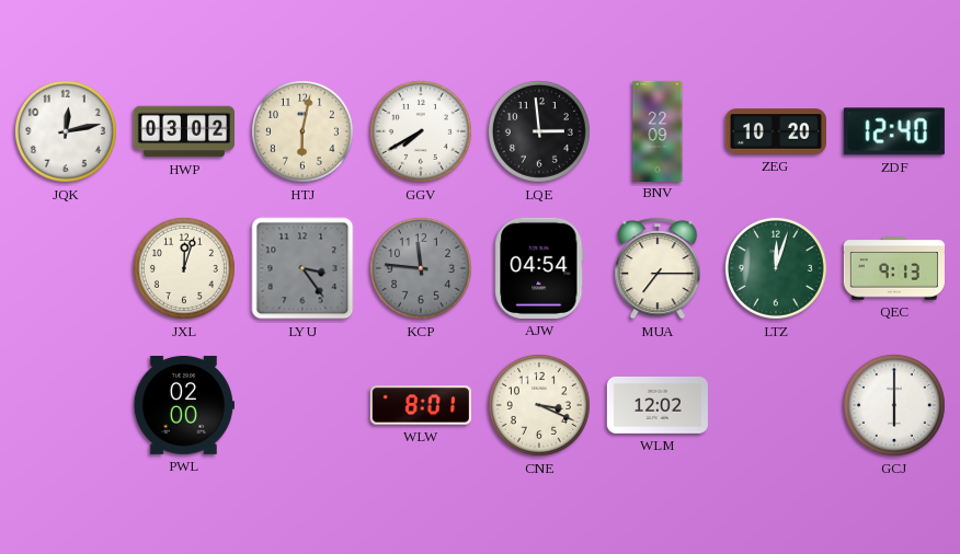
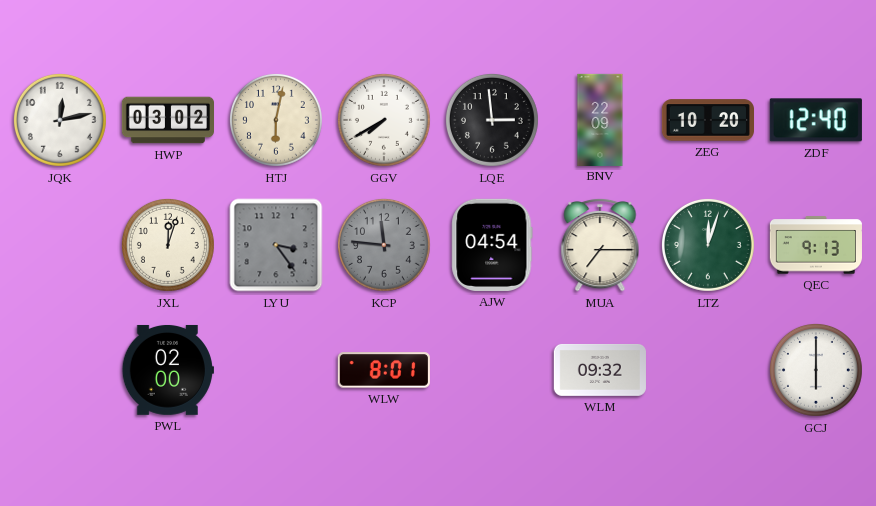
CNE: 3:19 -> none (539, 405)
WLM: 12:02 -> 09:32 (600, 370)
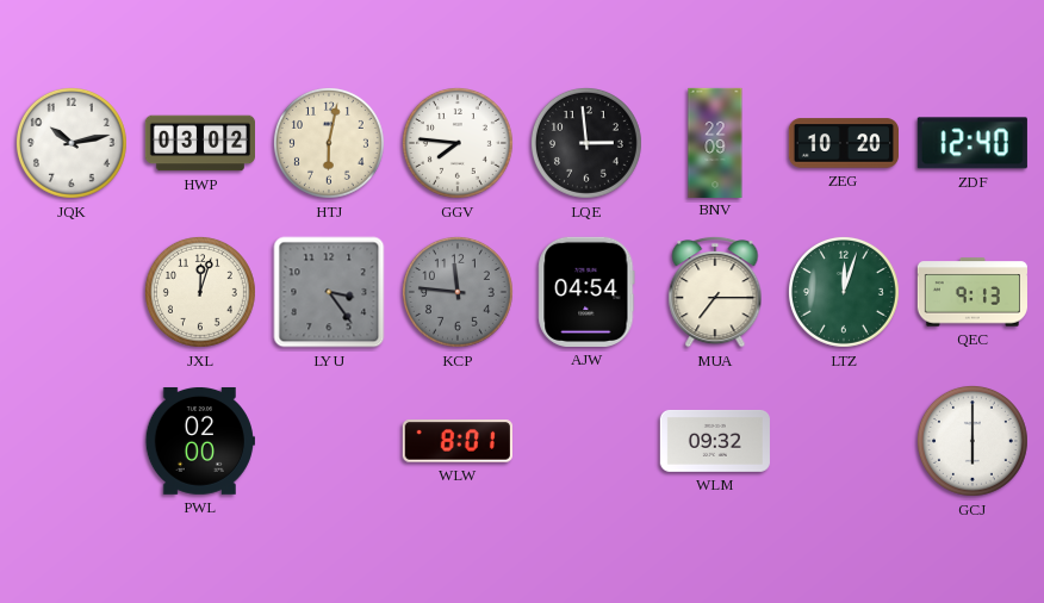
JQK: 12:13 -> 10:13 (72, 143)
GGV: 7:40 -> 7:46 (458, 143)
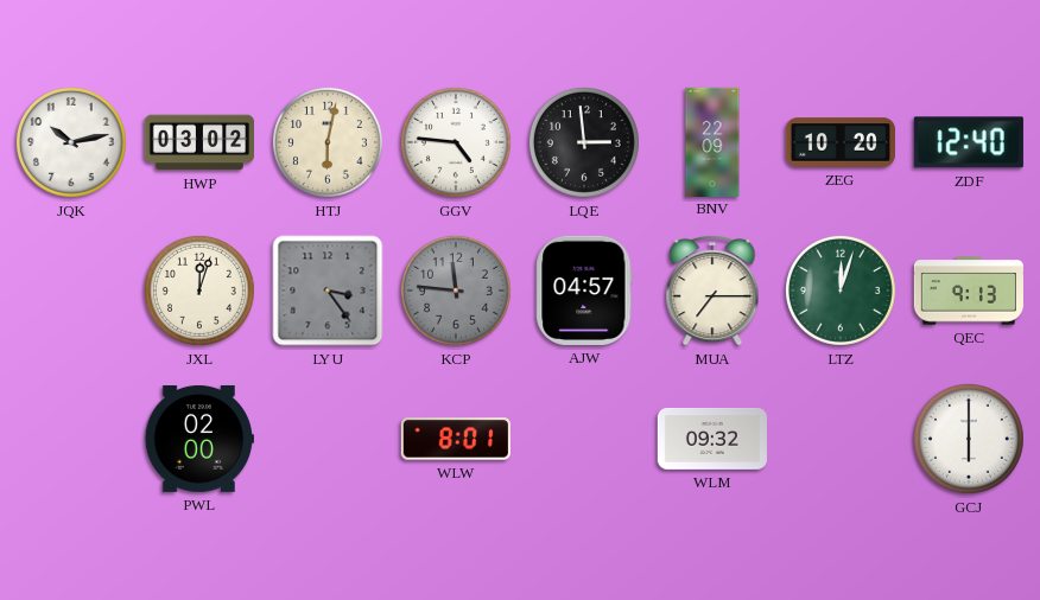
GGV: 7:46 -> 4:46 (456, 142)
AJW: 04:54 -> 04:57 (584, 291)
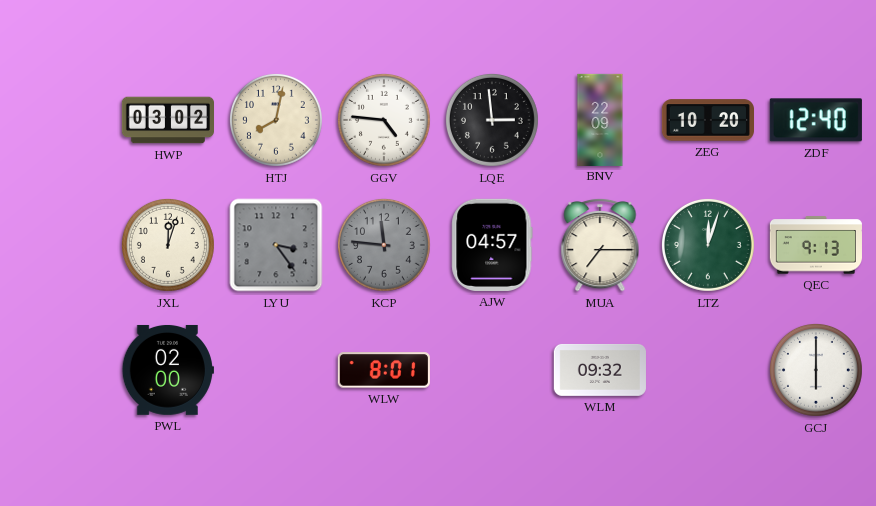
JQK: 10:13 -> none (71, 142)
HTJ: 6:02 -> 8:02 (276, 120)
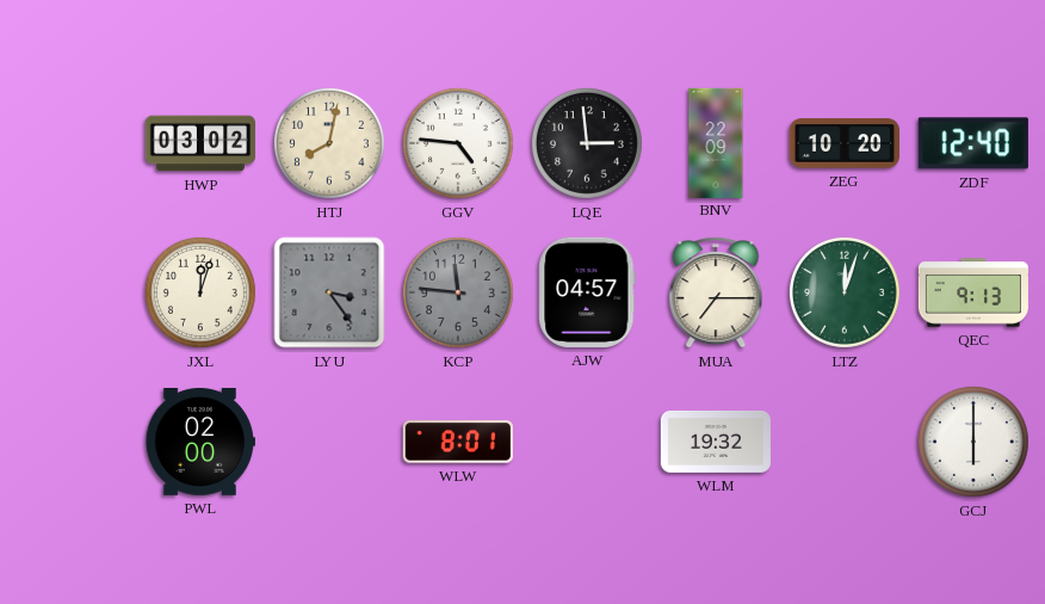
WLM: 09:32 -> 19:32 (716, 442)
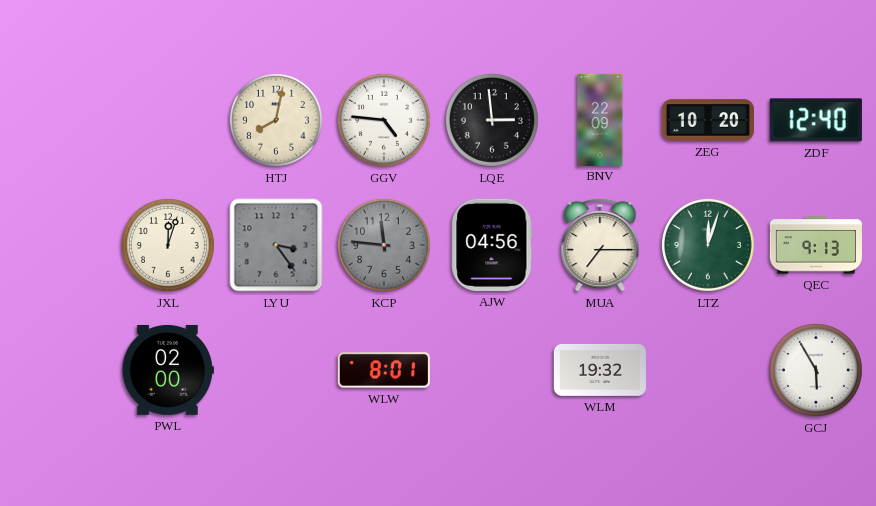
HWP: 03:02 -> none (199, 143)
AJW: 04:57 -> 04:56 (492, 245)
GCJ: 6:00 -> 5:55 (816, 370)
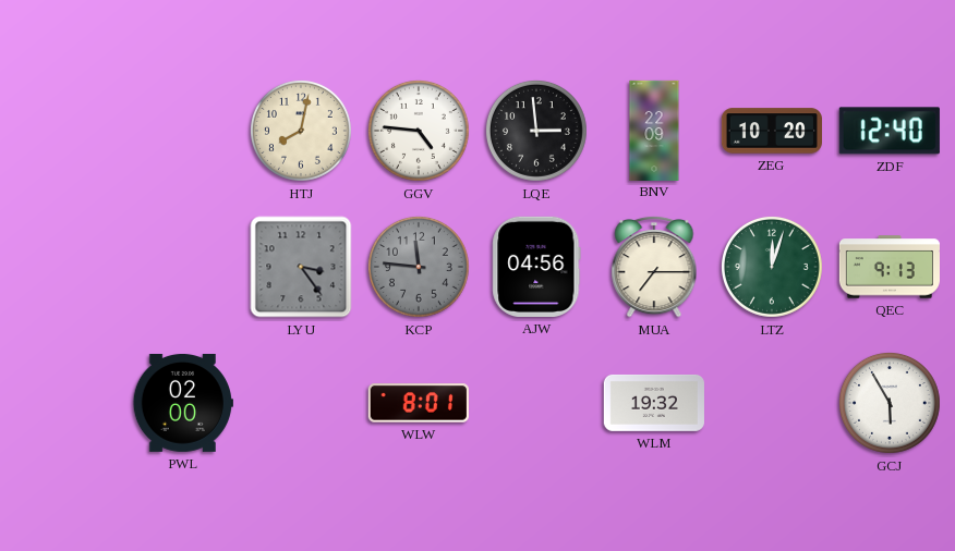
JXL: 12:03 -> none (168, 245)
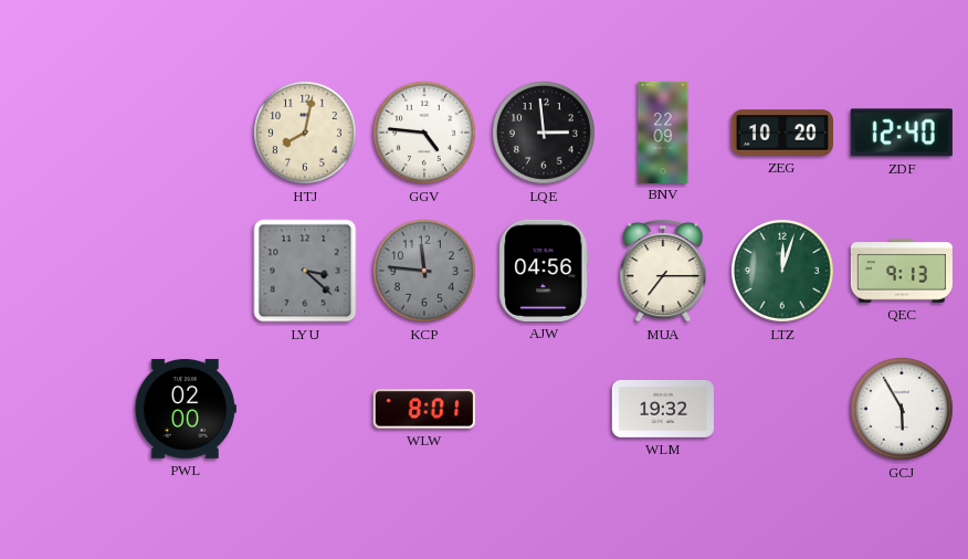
LYU: 3:24 -> 3:22 (305, 271)
